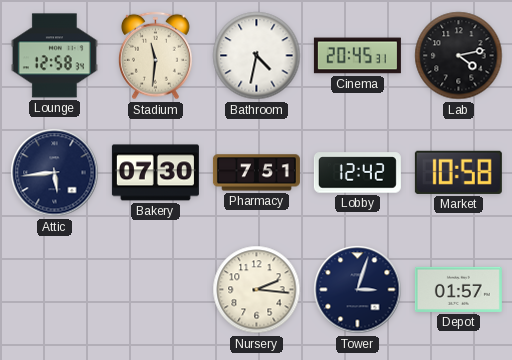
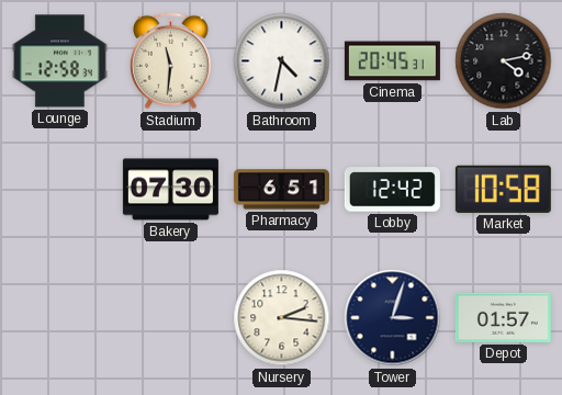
Attic: 5:44 -> none (55, 173)
Pharmacy: 7:51 -> 6:51 (281, 190)
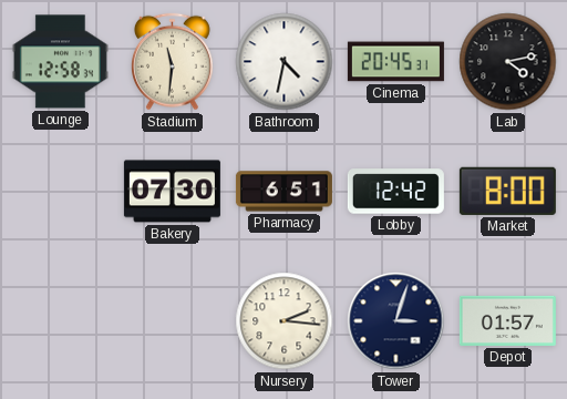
Market: 10:58 -> 8:00 (507, 191)
